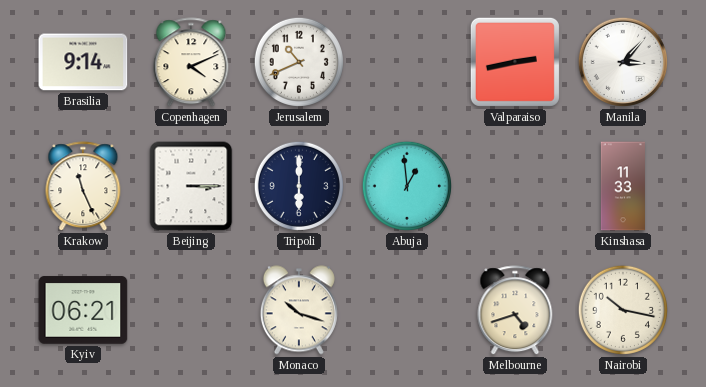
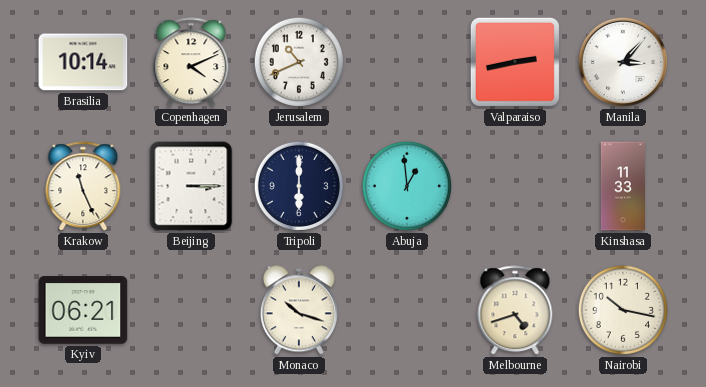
Brasilia: 9:14 -> 10:14 (83, 62)
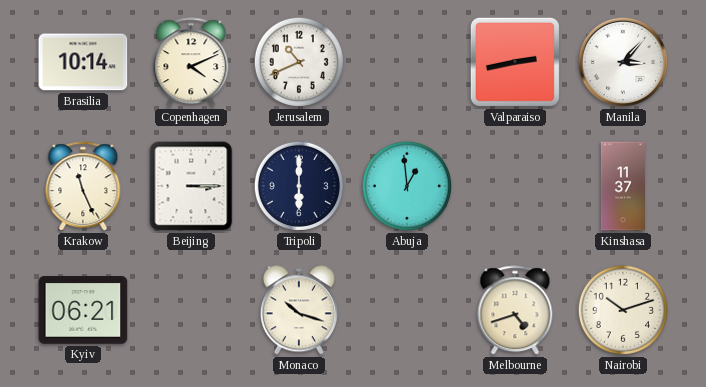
Kinshasa: 11:33 -> 11:37 (623, 186)
Nairobi: 10:17 -> 10:12 (623, 310)
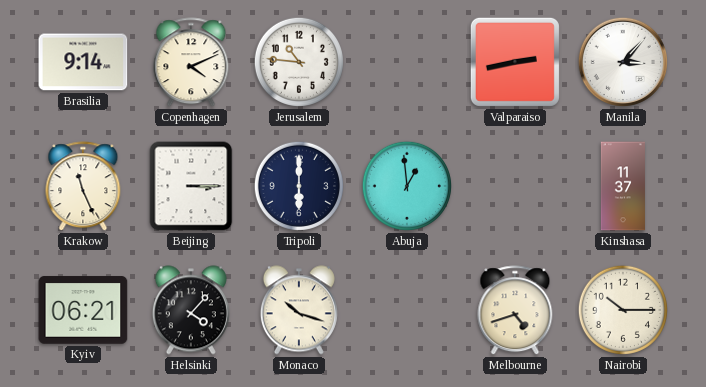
Brasilia: 10:14 -> 9:14 (83, 62)
Jerusalem: 10:41 -> 10:46 (299, 62)
Helsinki: none -> 4:07 (191, 310)
Nairobi: 10:12 -> 10:15 (623, 310)
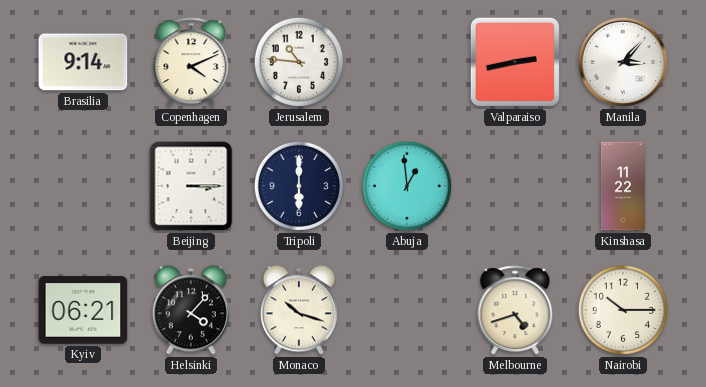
Krakow: 11:26 -> none (83, 187)
Kinshasa: 11:37 -> 11:22 (623, 186)
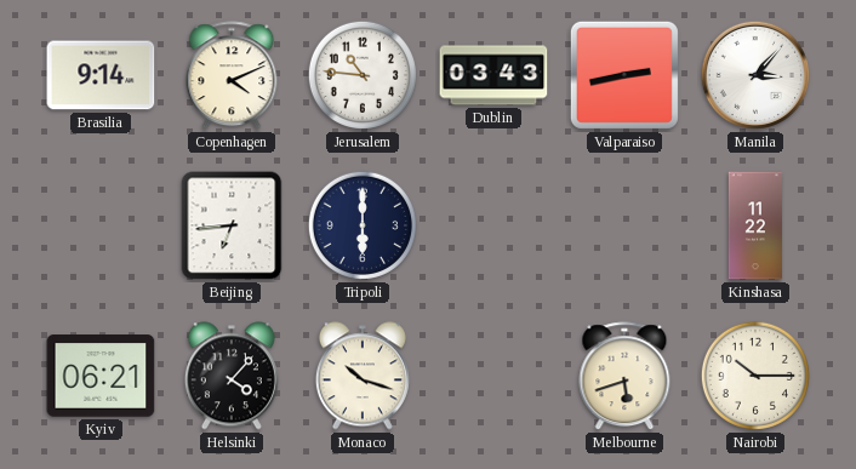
Dublin: none -> 03:43 (493, 75)
Beijing: 3:15 -> 6:44 (232, 225)
Abuja: 12:59 -> none (407, 186)
Melbourne: 4:42 -> 5:42 (624, 377)
